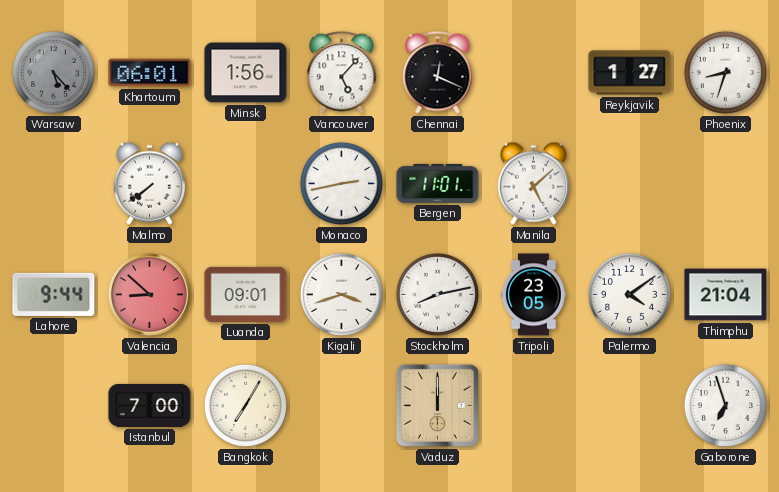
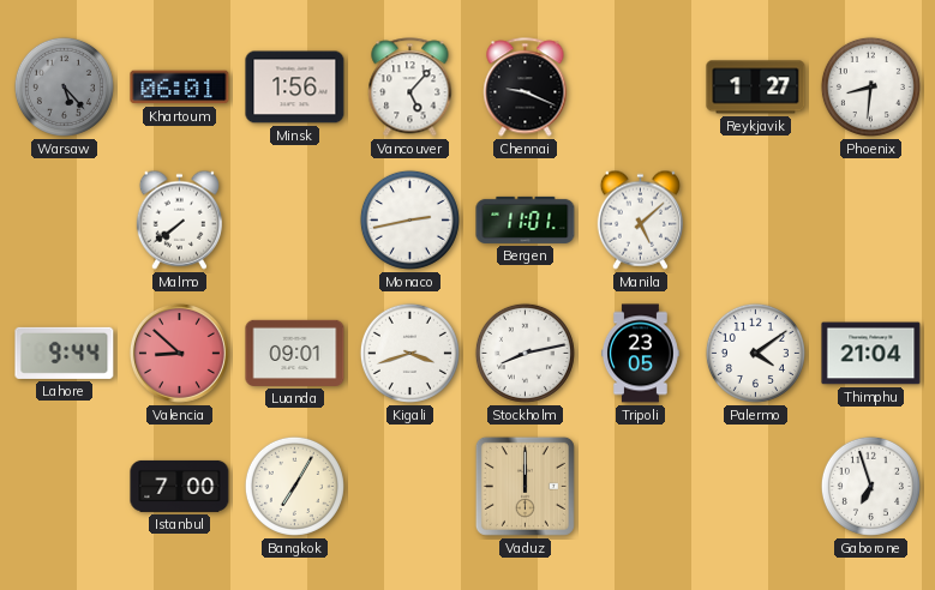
Chennai: 12:19 -> 9:19 (526, 88)
Phoenix: 8:33 -> 8:31 (870, 86)
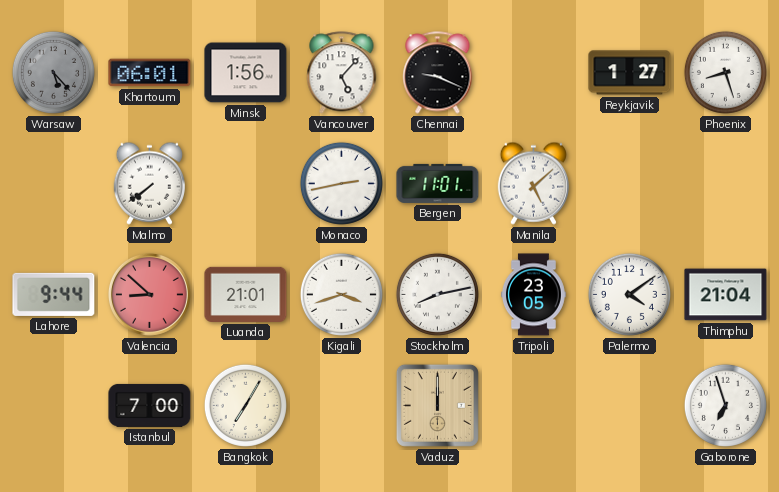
Phoenix: 8:31 -> 8:27 (725, 72)
Luanda: 09:01 -> 21:01 (246, 294)
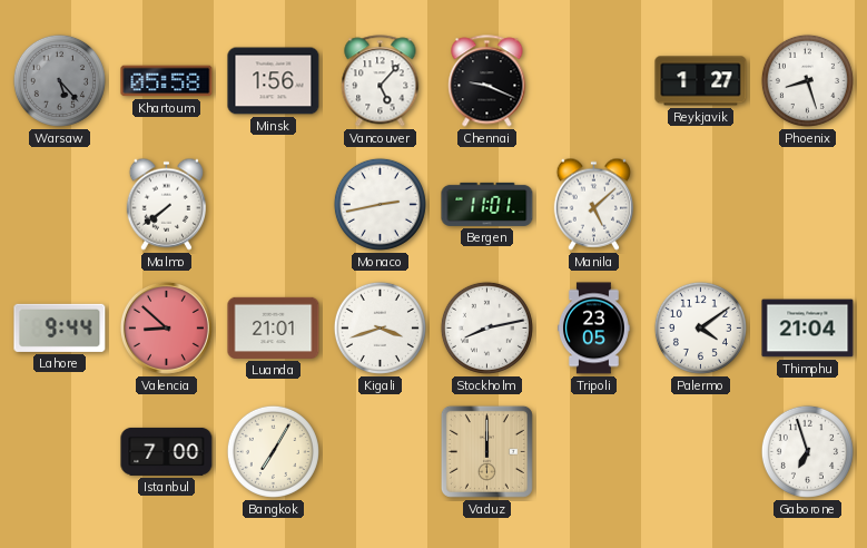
Khartoum: 06:01 -> 05:58 (167, 81)
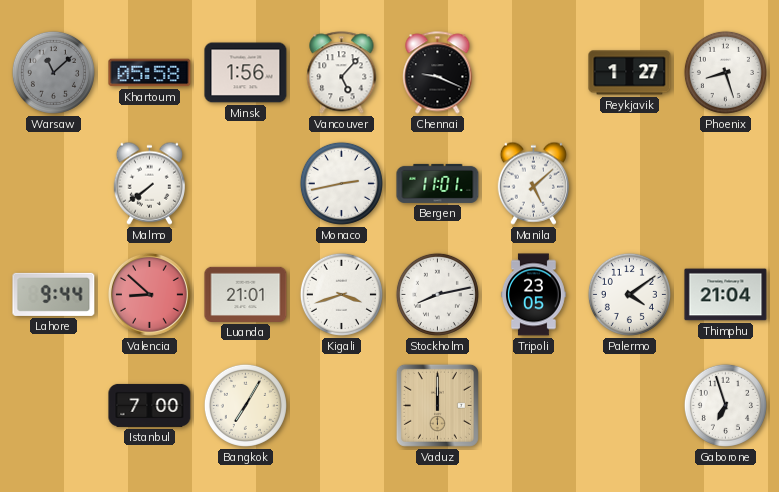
Warsaw: 5:23 -> 11:08 (53, 72)
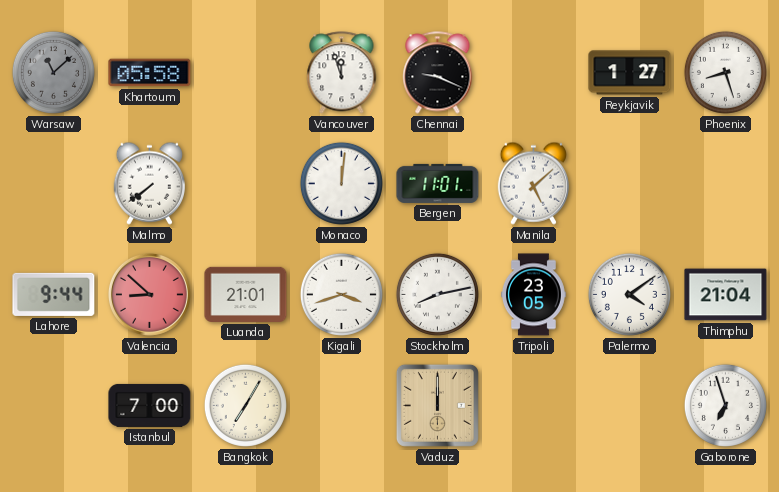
Minsk: 1:56 -> none (246, 73)
Vancouver: 5:07 -> 11:57 (342, 73)
Monaco: 2:43 -> 12:01 (341, 183)
